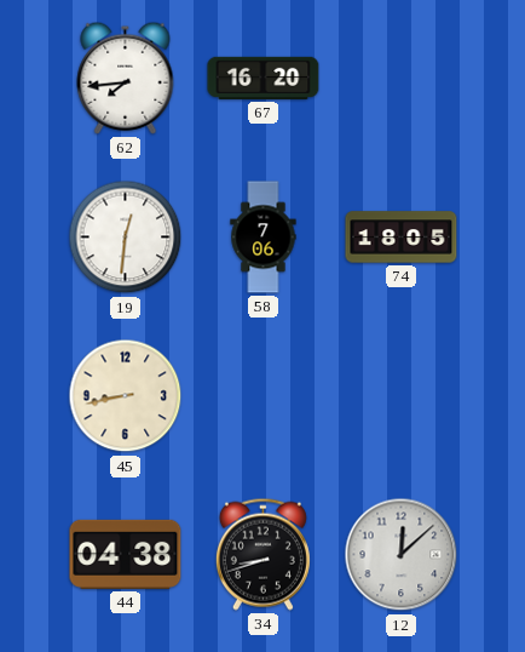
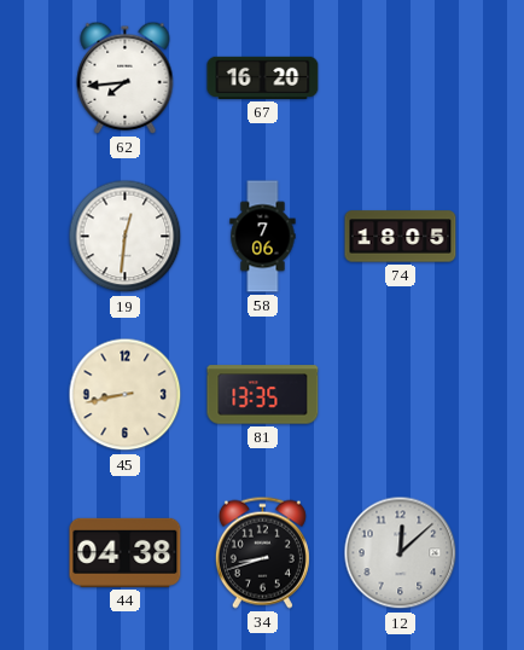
81: none -> 13:35 (263, 395)
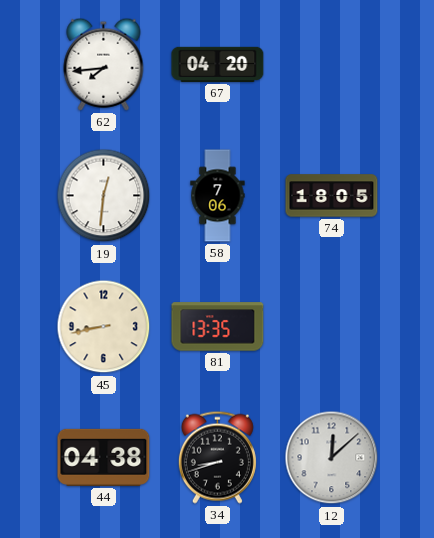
67: 16:20 -> 04:20 (218, 64)
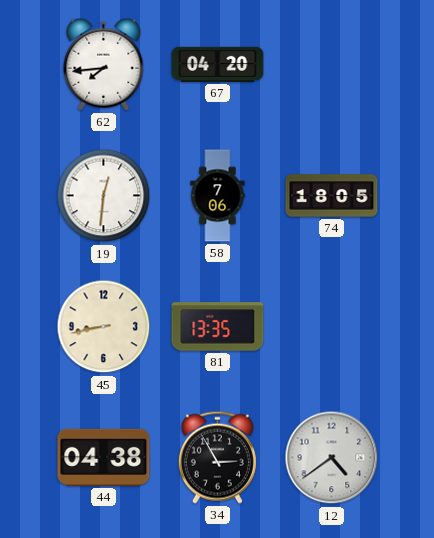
34: 8:42 -> 2:55 (217, 457)
12: 12:08 -> 4:39 (332, 458)
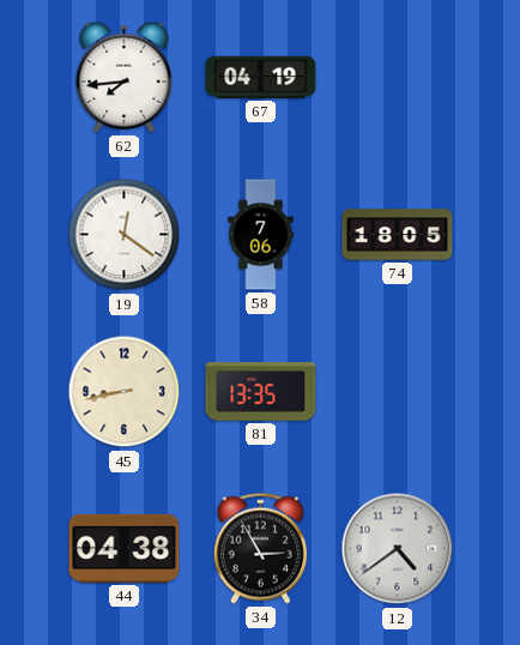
67: 04:20 -> 04:19 (261, 77)
19: 12:31 -> 12:21 (125, 235)
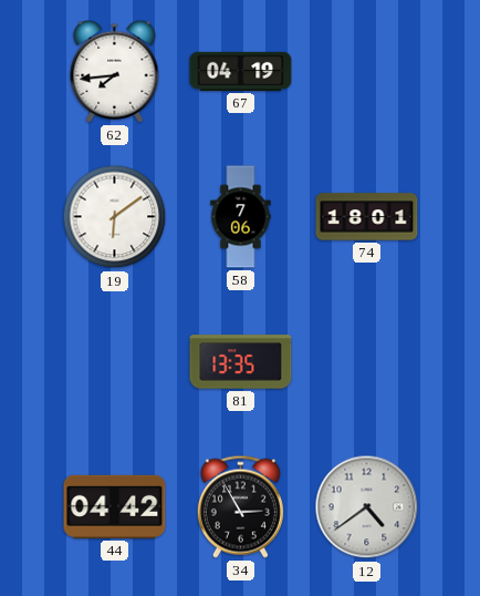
19: 12:21 -> 6:09 (115, 217)
74: 18:05 -> 18:01 (367, 217)
45: 8:43 -> none (125, 392)
44: 04:38 -> 04:42 (115, 506)
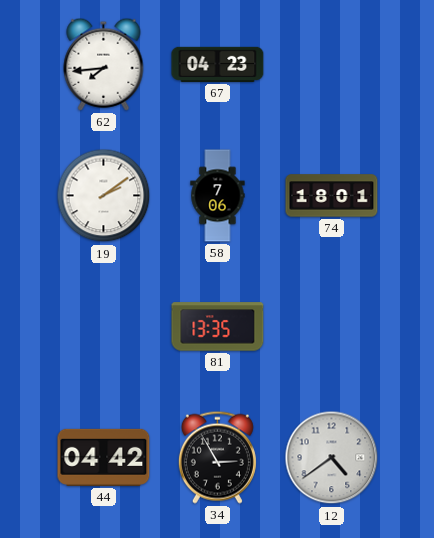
67: 04:19 -> 04:23 (218, 64)
19: 6:09 -> 2:09 (104, 196)
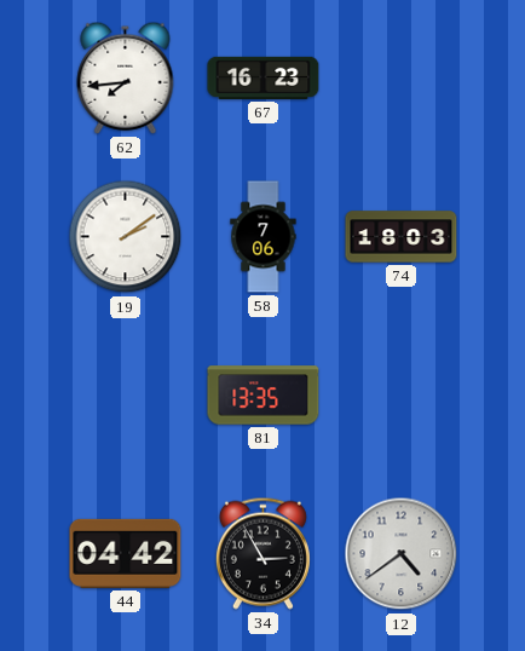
67: 04:23 -> 16:23 (264, 77)
74: 18:01 -> 18:03 (402, 237)
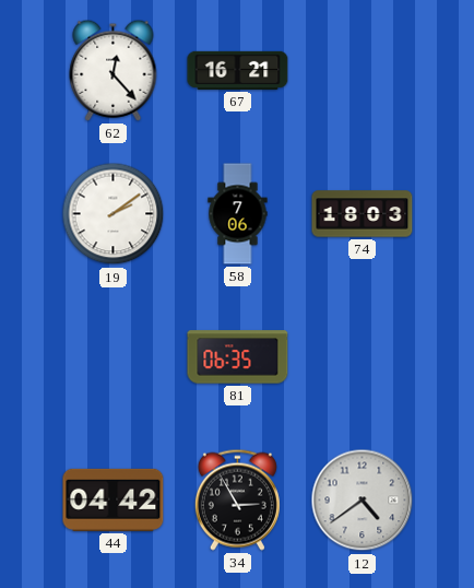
62: 7:44 -> 12:23 (114, 70)
67: 16:23 -> 16:21 (238, 70)
81: 13:35 -> 06:35 (238, 357)
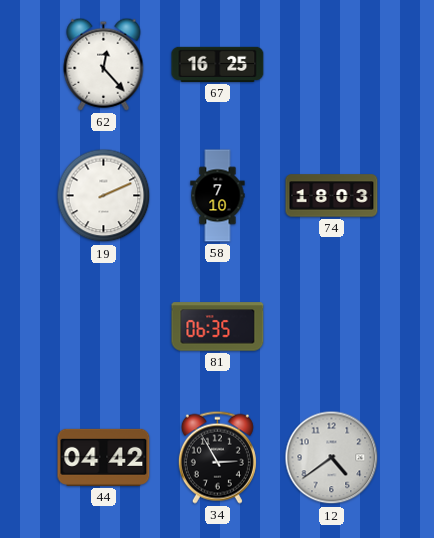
67: 16:21 -> 16:25 (218, 64)
19: 2:09 -> 2:11 (104, 196)
58: 7:06 -> 7:10 (218, 196)
